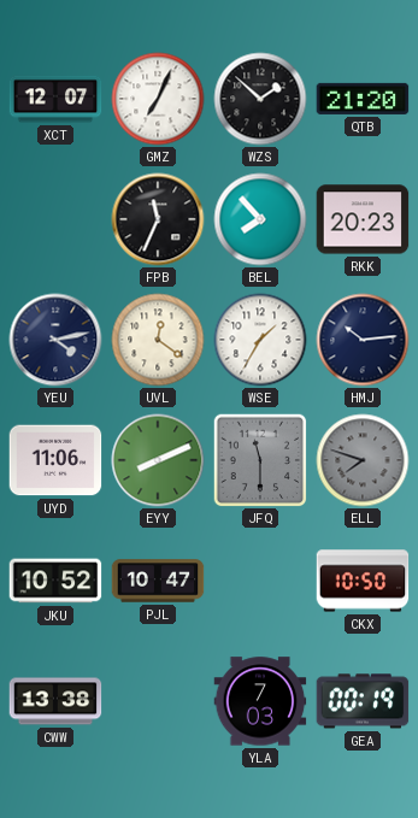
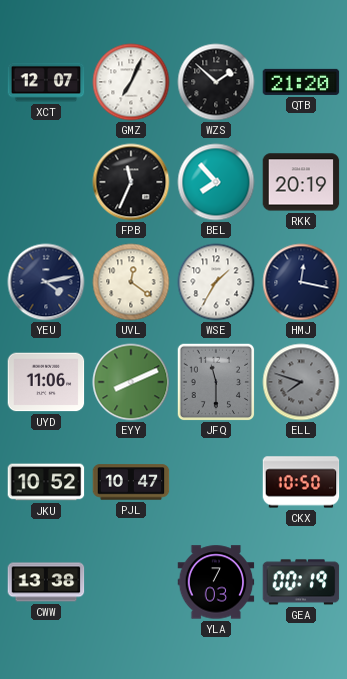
RKK: 20:23 -> 20:19 (301, 182)
HMJ: 10:14 -> 12:17 (301, 282)
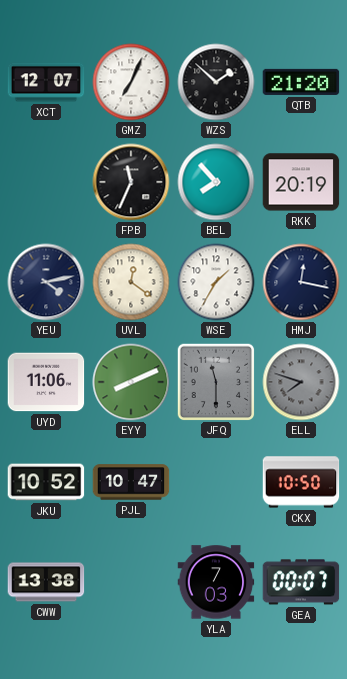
GEA: 00:19 -> 00:07 (301, 582)
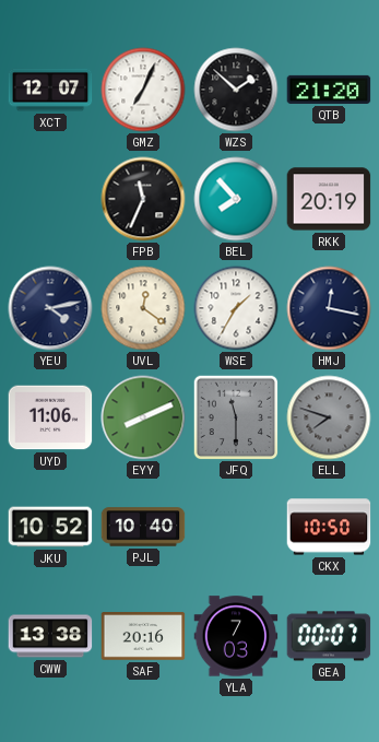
PJL: 10:47 -> 10:40 (143, 527)
SAF: none -> 20:16 (143, 636)
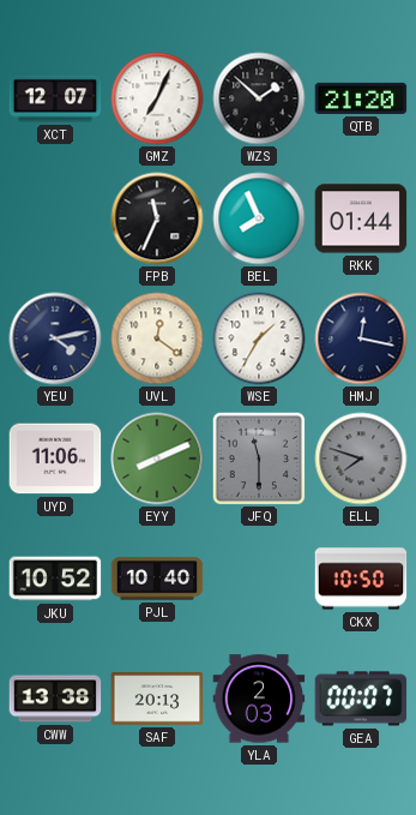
BEL: 7:53 -> 7:56 (259, 218)
RKK: 20:19 -> 01:44 (361, 218)
SAF: 20:16 -> 20:13 (157, 699)
YLA: 7:03 -> 2:03 (259, 699)
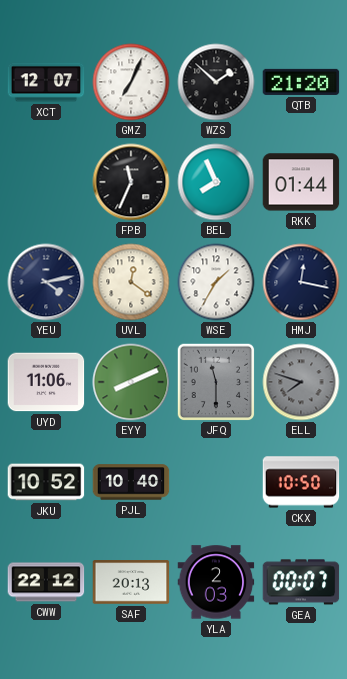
CWW: 13:38 -> 22:12 (46, 582)
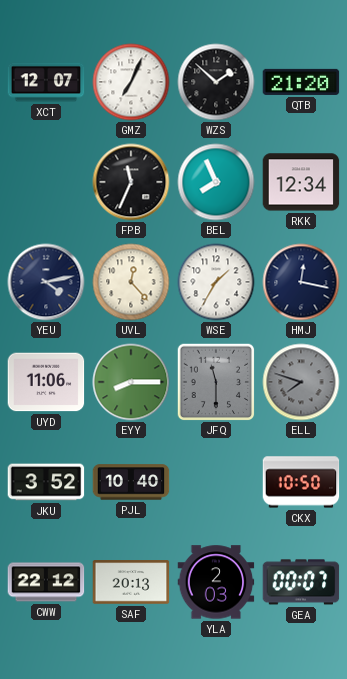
RKK: 01:44 -> 12:34 (301, 182)
UVL: 12:21 -> 12:23 (131, 282)
EYY: 8:11 -> 8:15 (131, 382)
JKU: 10:52 -> 3:52 (46, 482)
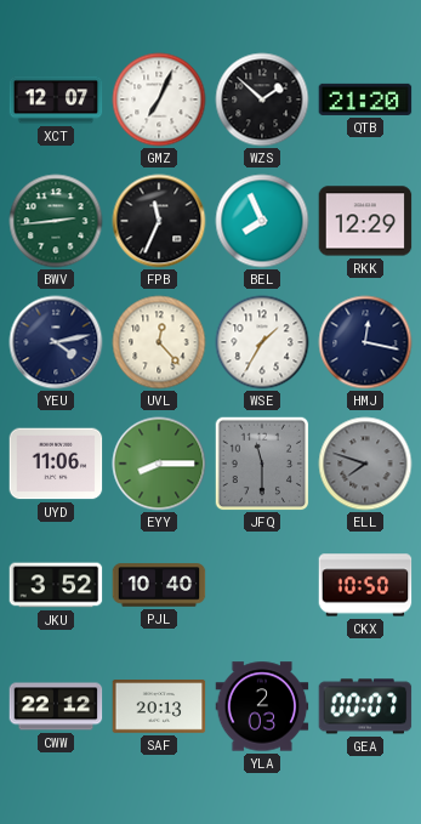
BWV: none -> 2:44 (56, 221)
RKK: 12:34 -> 12:29 (365, 221)
